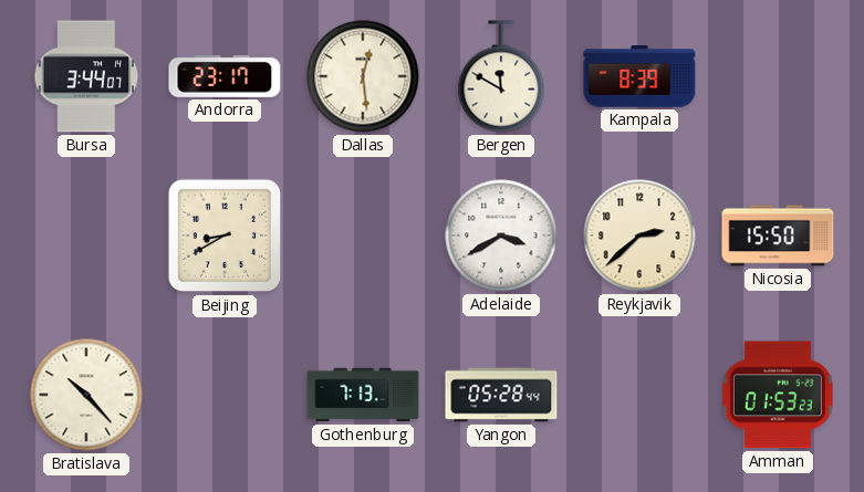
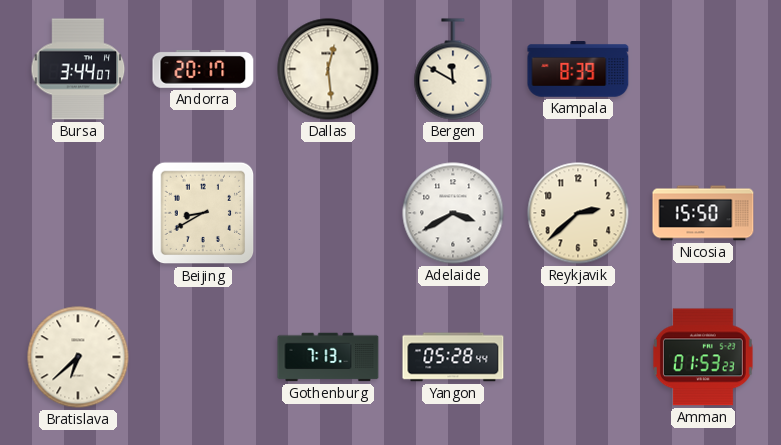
Andorra: 23:17 -> 20:17 (203, 69)
Bratislava: 10:23 -> 6:38 (78, 357)
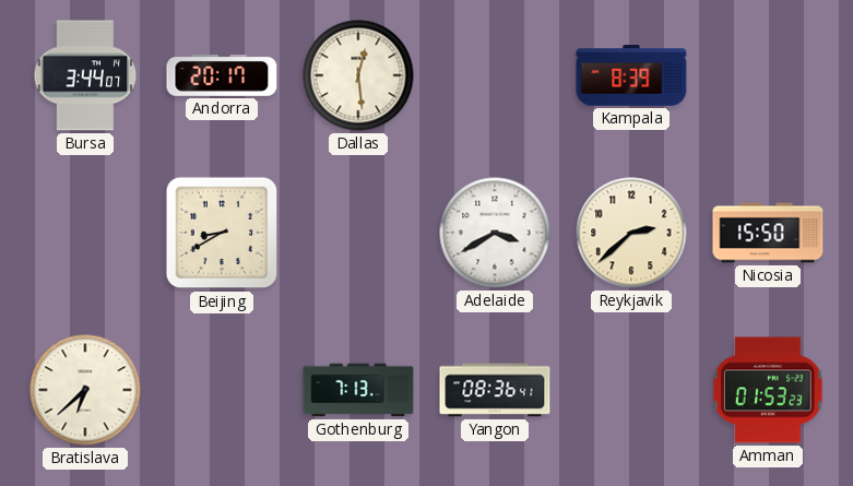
Bergen: 11:50 -> none (453, 69)
Yangon: 05:28 -> 08:36 (495, 390)
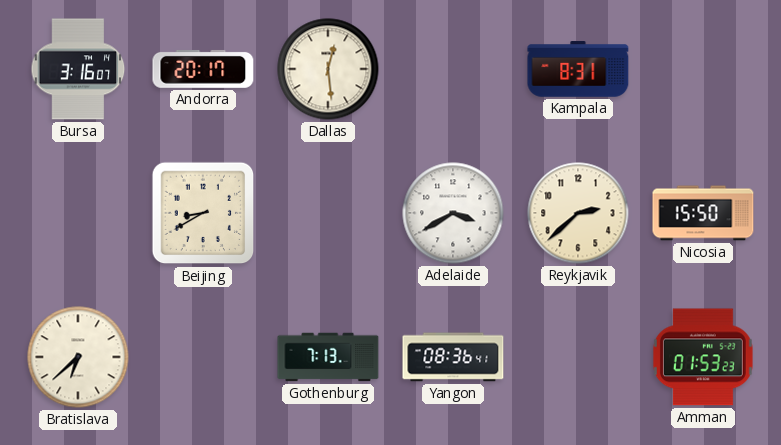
Bursa: 3:44 -> 3:16 (78, 69)
Kampala: 8:39 -> 8:31 (578, 69)
